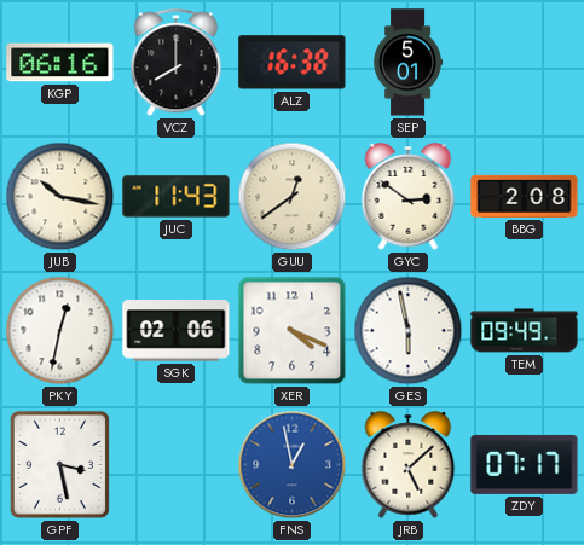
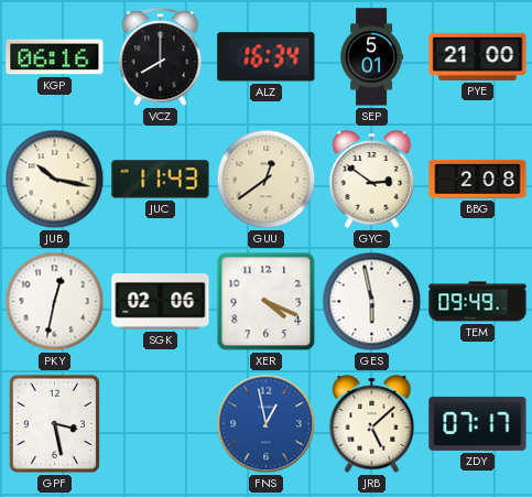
ALZ: 16:38 -> 16:34 (267, 57)
PYE: none -> 21:00 (478, 56)
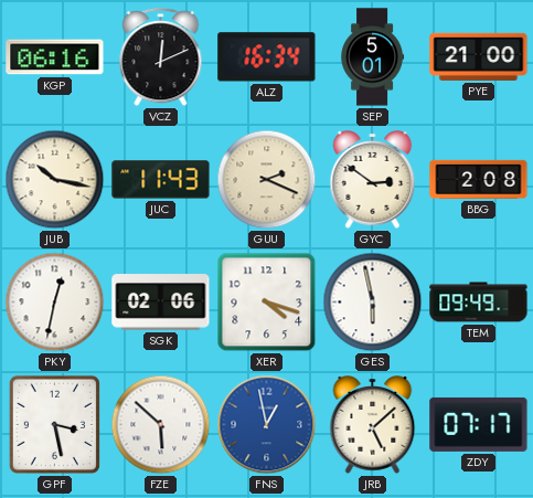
VCZ: 8:00 -> 12:11 (161, 57)
GUU: 12:39 -> 2:19 (267, 180)
XER: 4:19 -> 4:18 (267, 303)
FZE: none -> 5:52 (161, 425)
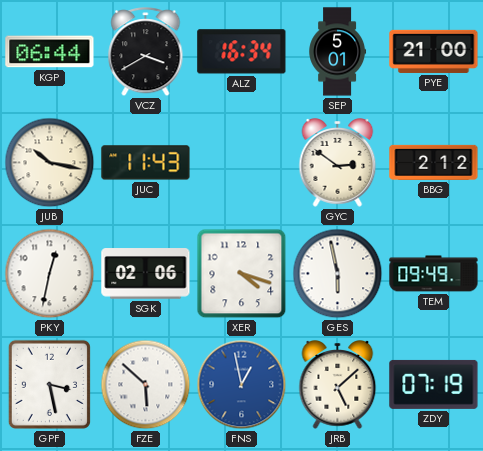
KGP: 06:16 -> 06:44 (50, 52)
VCZ: 12:11 -> 3:40 (146, 52)
GUU: 2:19 -> none (267, 180)
BBG: 2:08 -> 2:12 (434, 162)
ZDY: 07:17 -> 07:19 (434, 384)
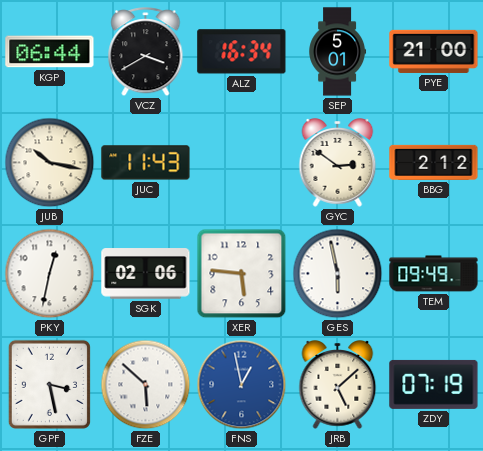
XER: 4:18 -> 5:46 (242, 274)
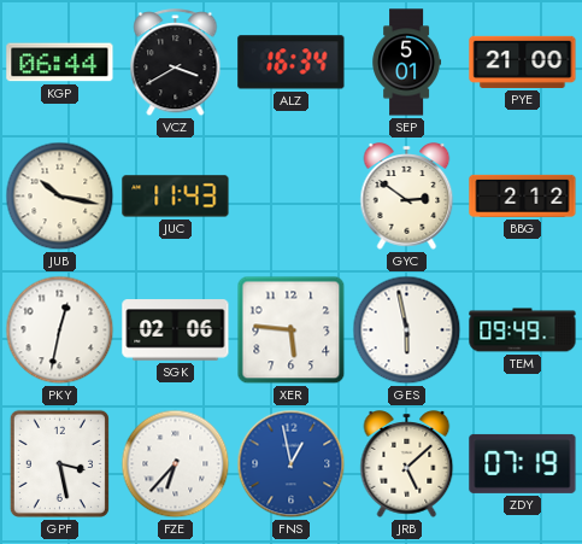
FZE: 5:52 -> 6:37 (176, 464)
